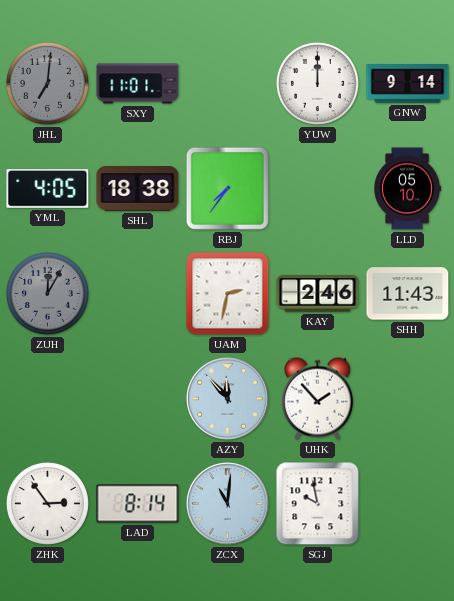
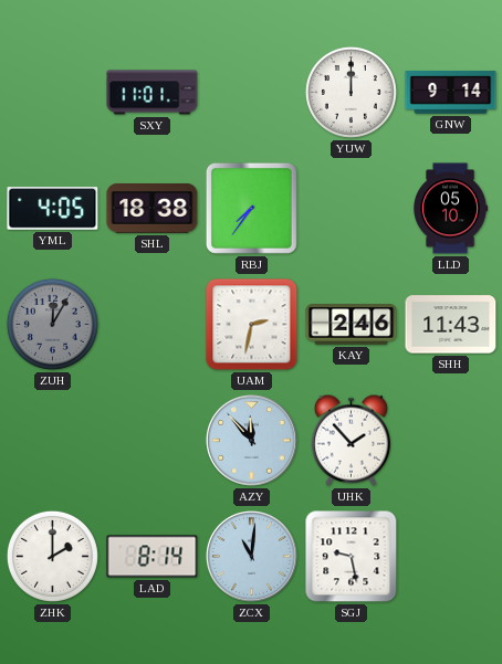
JHL: 7:01 -> none (47, 83)
ZHK: 2:54 -> 2:00 (52, 556)
SGJ: 9:58 -> 9:28 (352, 557)
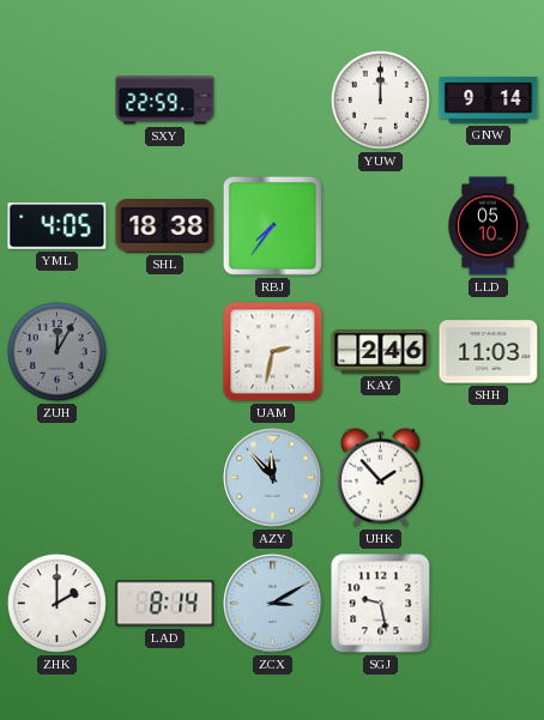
SXY: 11:01 -> 22:59 (165, 101)
SHH: 11:43 -> 11:03 (489, 352)
ZCX: 11:01 -> 3:10 (273, 604)
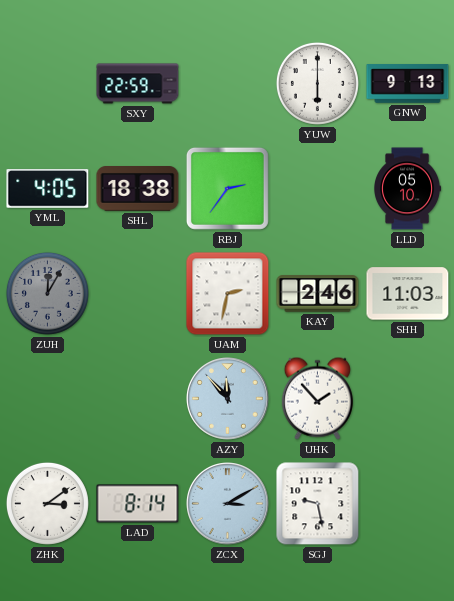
YUW: 12:00 -> 6:00 (317, 83)
GNW: 9:14 -> 9:13 (408, 84)
RBJ: 7:36 -> 2:36 (227, 188)
ZHK: 2:00 -> 3:09 (47, 503)
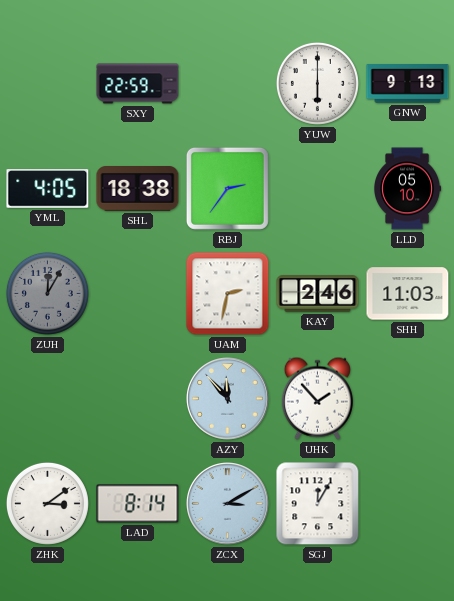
SGJ: 9:28 -> 12:05 (318, 504)
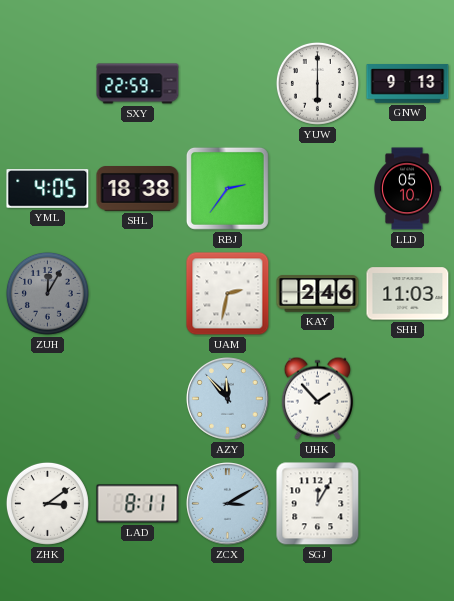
LAD: 8:14 -> 8:11 (138, 504)
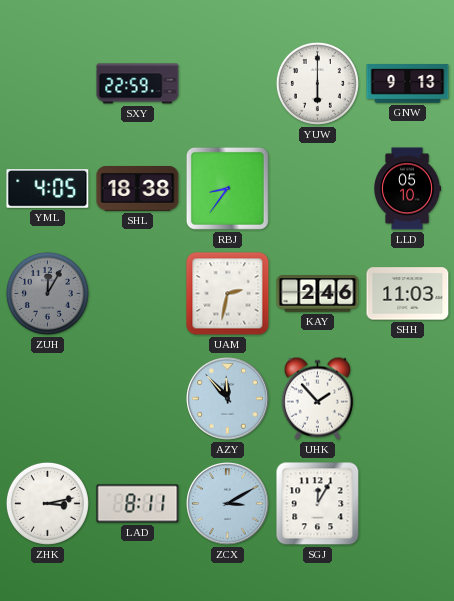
RBJ: 2:36 -> 8:36 (227, 188)
ZHK: 3:09 -> 3:13 (47, 503)
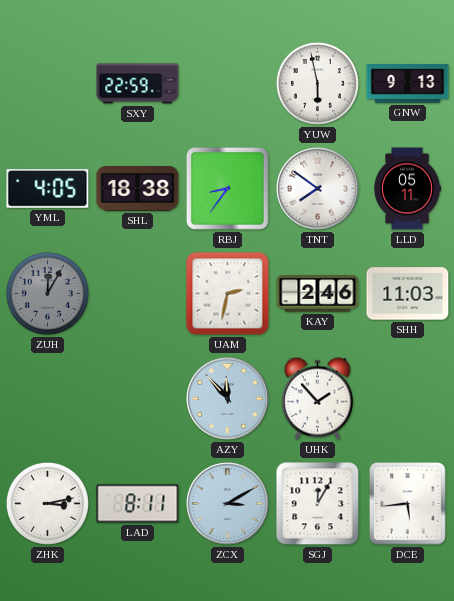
YUW: 6:00 -> 5:58 (317, 83)
TNT: none -> 7:51 (318, 189)
LLD: 05:10 -> 05:11 (408, 189)
DCE: none -> 5:44 (408, 504)
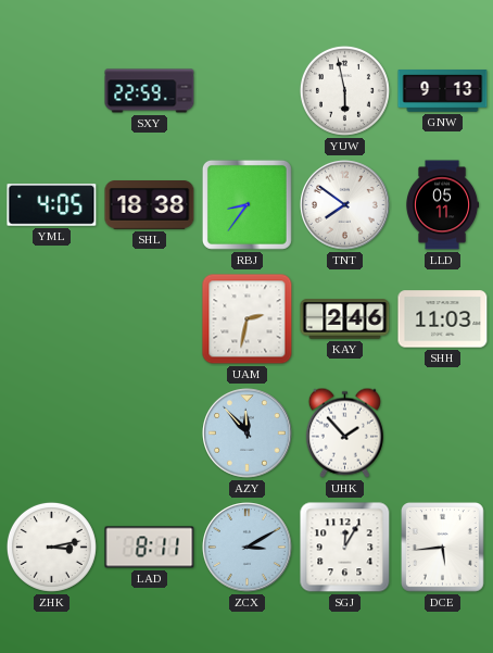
ZUH: 12:05 -> none (47, 293)
